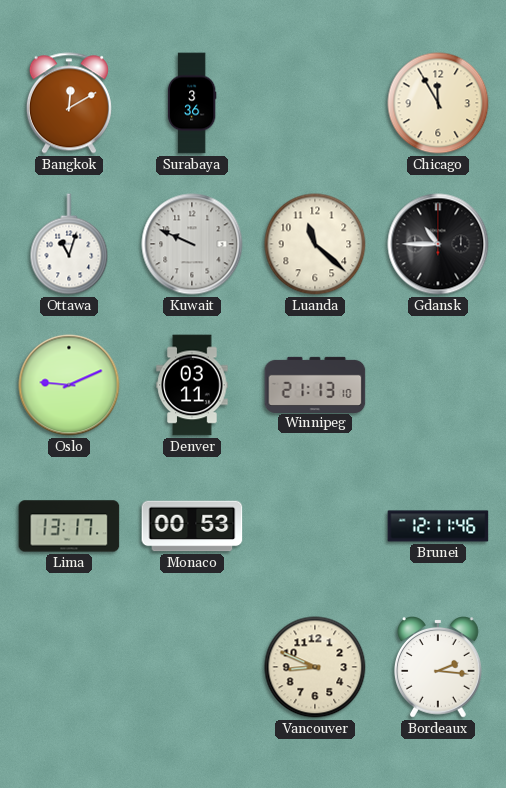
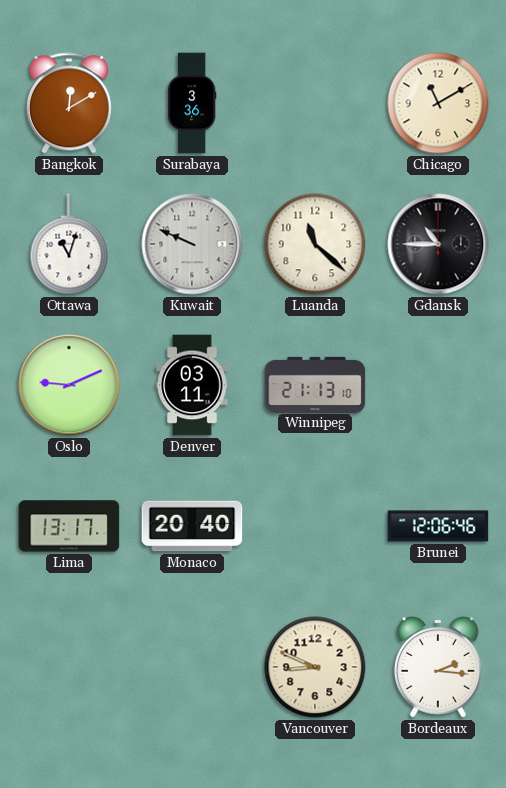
Chicago: 11:55 -> 11:10 (438, 103)
Monaco: 00:53 -> 20:40 (192, 526)
Brunei: 12:11 -> 12:06 (438, 526)
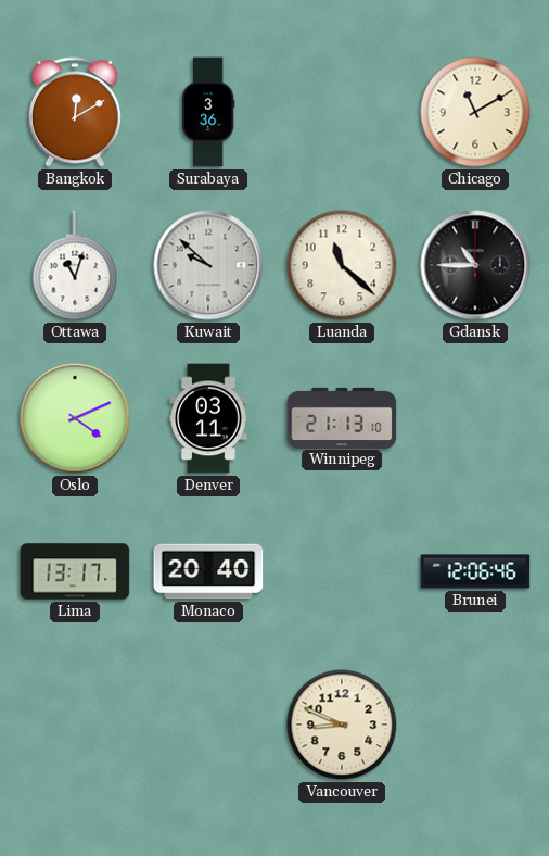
Kuwait: 9:49 -> 9:52 (208, 265)
Oslo: 9:11 -> 4:11 (75, 418)
Bordeaux: 2:16 -> none (439, 668)
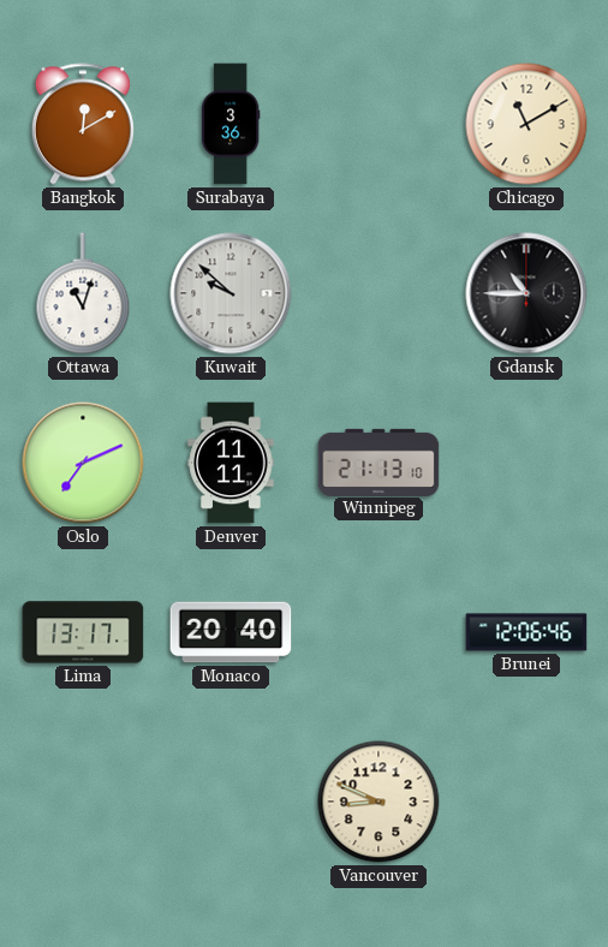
Luanda: 11:22 -> none (342, 265)
Oslo: 4:11 -> 7:11 (83, 463)
Denver: 03:11 -> 11:11 (231, 463)
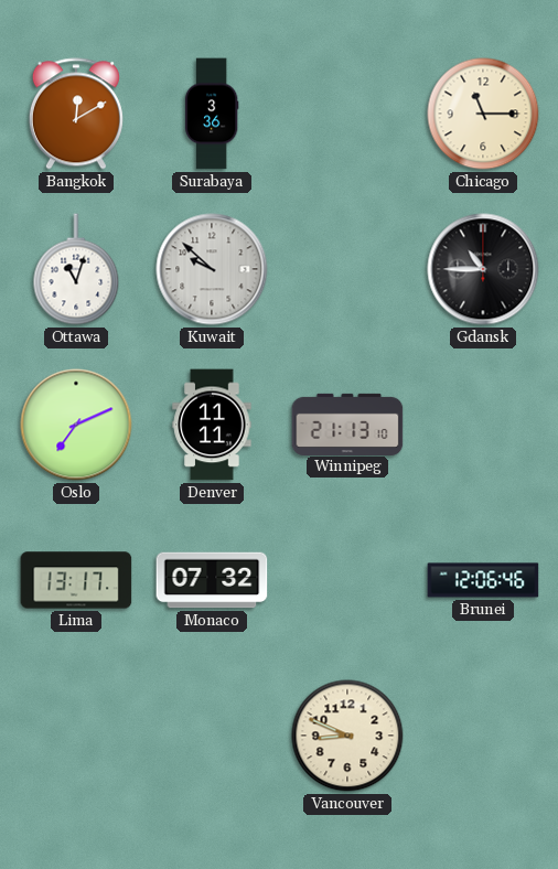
Chicago: 11:10 -> 11:15 (483, 114)
Monaco: 20:40 -> 07:32 (212, 580)
